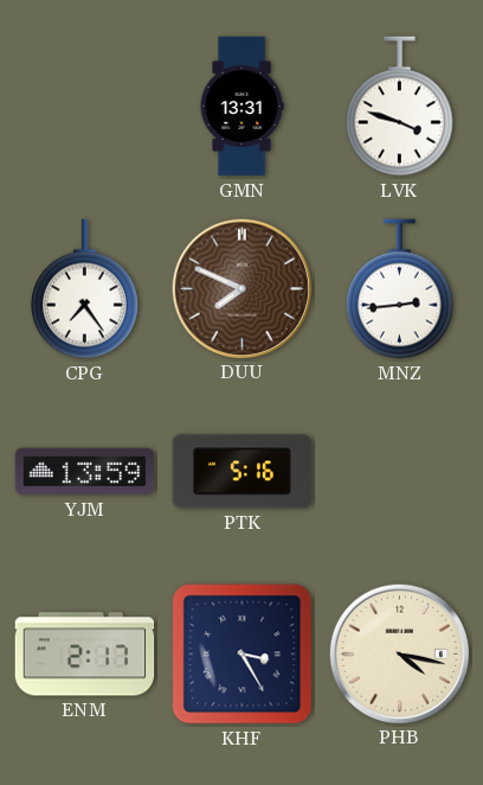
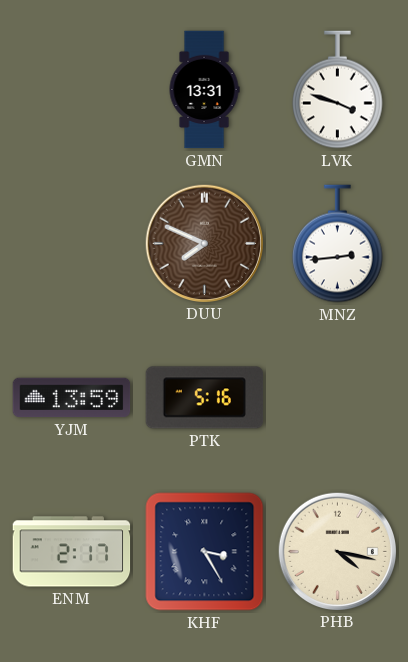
CPG: 7:24 -> none (85, 289)
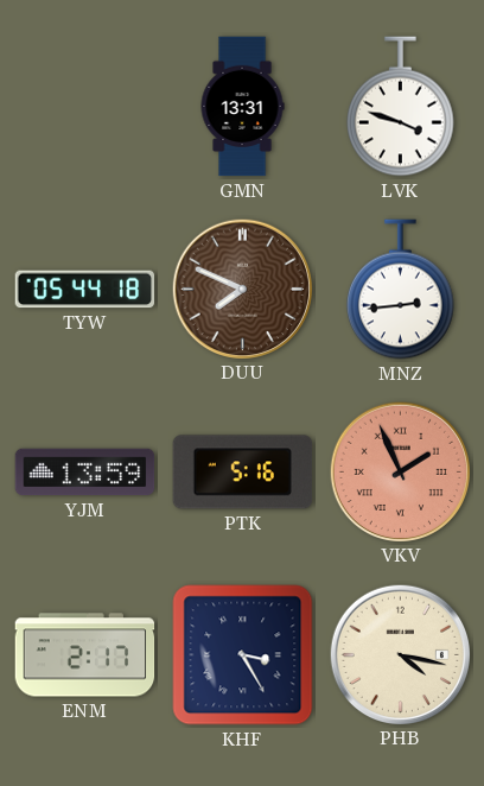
TYW: none -> 05:44 (85, 290)
VKV: none -> 1:56 (400, 471)
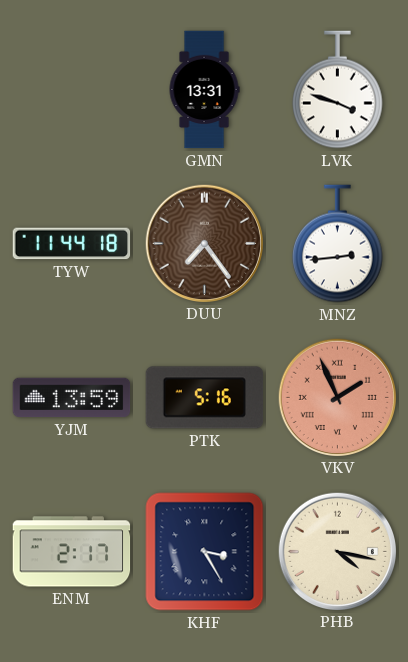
TYW: 05:44 -> 11:44 (72, 244)
DUU: 7:49 -> 7:24 (204, 243)
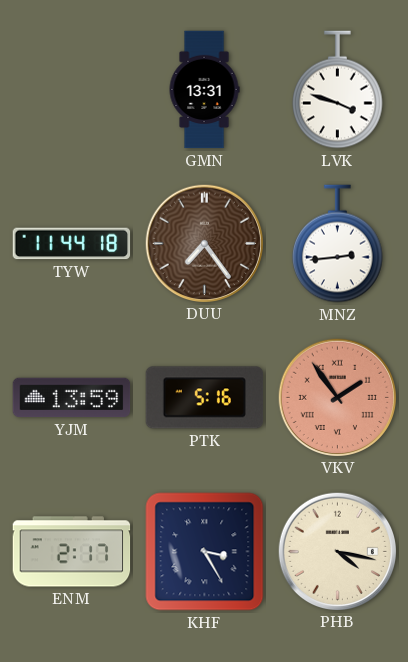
VKV: 1:56 -> 1:54 (337, 397)
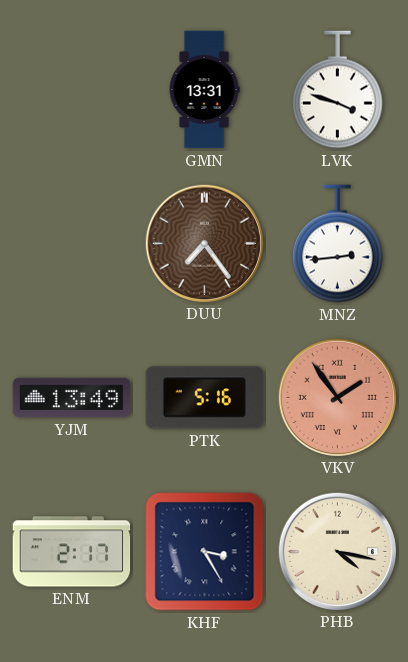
TYW: 11:44 -> none (72, 244)
YJM: 13:59 -> 13:49 (72, 398)
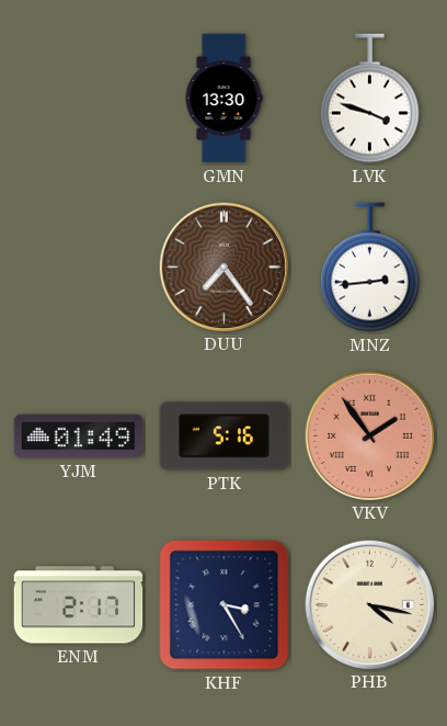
GMN: 13:31 -> 13:30 (224, 99)
YJM: 13:49 -> 01:49 (79, 436)
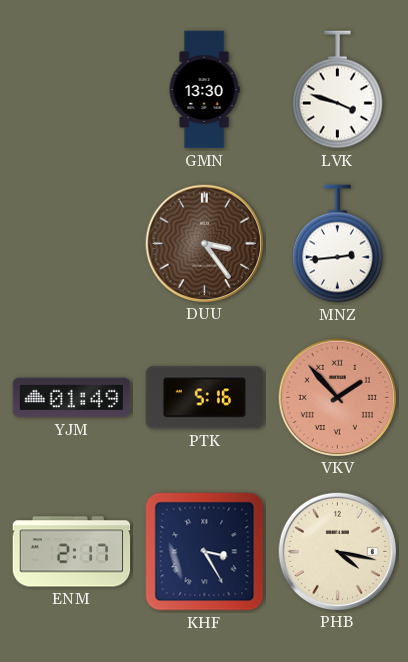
DUU: 7:24 -> 3:24 (204, 243)
VKV: 1:54 -> 1:53 (337, 397)
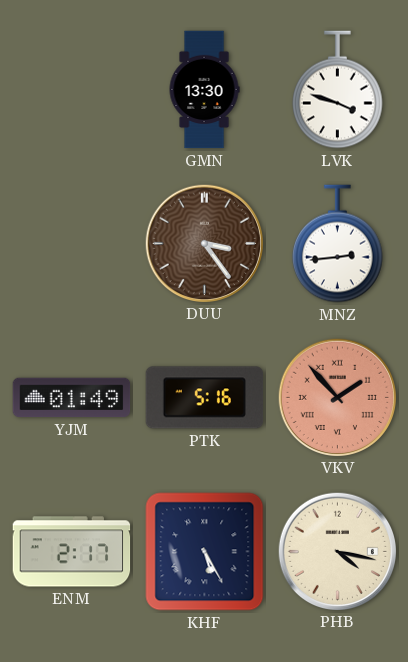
KHF: 3:25 -> 5:25 (205, 552)
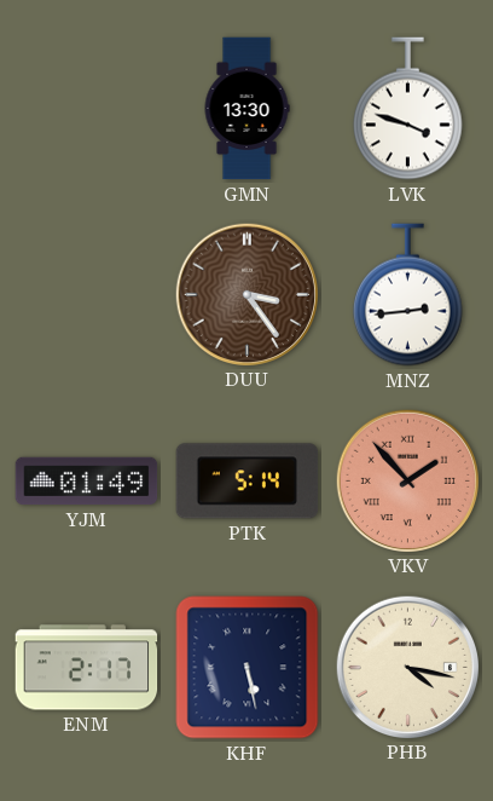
PTK: 5:16 -> 5:14 (248, 482)
KHF: 5:25 -> 5:28 (248, 668)
